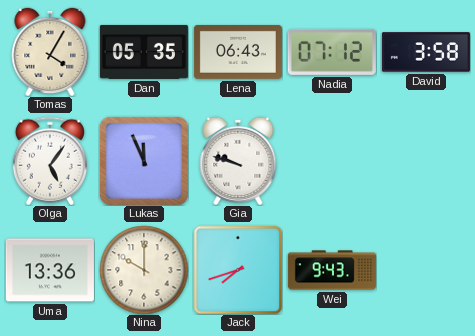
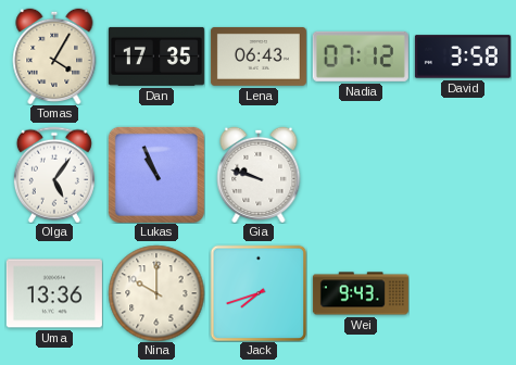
Dan: 05:35 -> 17:35 (156, 56)
Lukas: 11:56 -> 10:56 (156, 175)
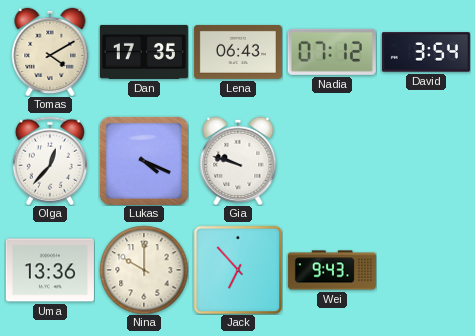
Tomas: 4:05 -> 4:10 (50, 51)
David: 3:58 -> 3:54 (426, 52)
Olga: 5:06 -> 12:37 (50, 161)
Lukas: 10:56 -> 4:19 (144, 161)
Jack: 7:42 -> 6:53 (238, 270)
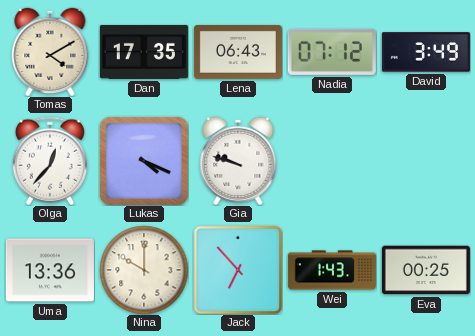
David: 3:54 -> 3:49 (426, 52)
Wei: 9:43 -> 1:43 (332, 270)
Eva: none -> 00:25 (426, 270)
